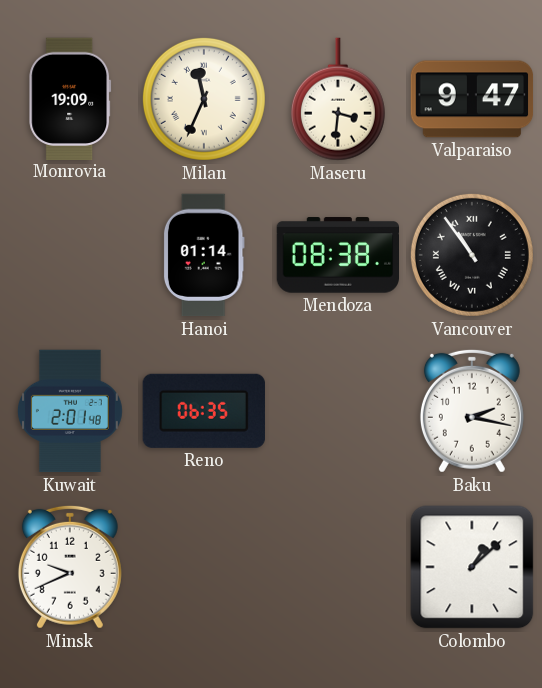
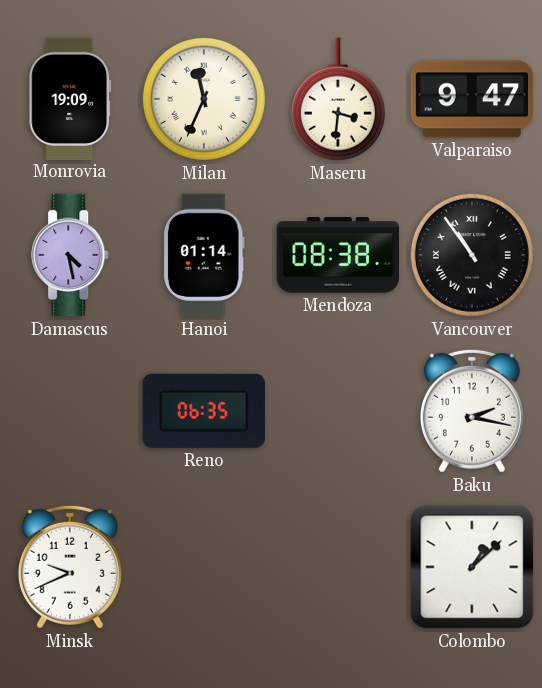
Damascus: none -> 4:28 (71, 255)
Kuwait: 2:01 -> none (70, 411)
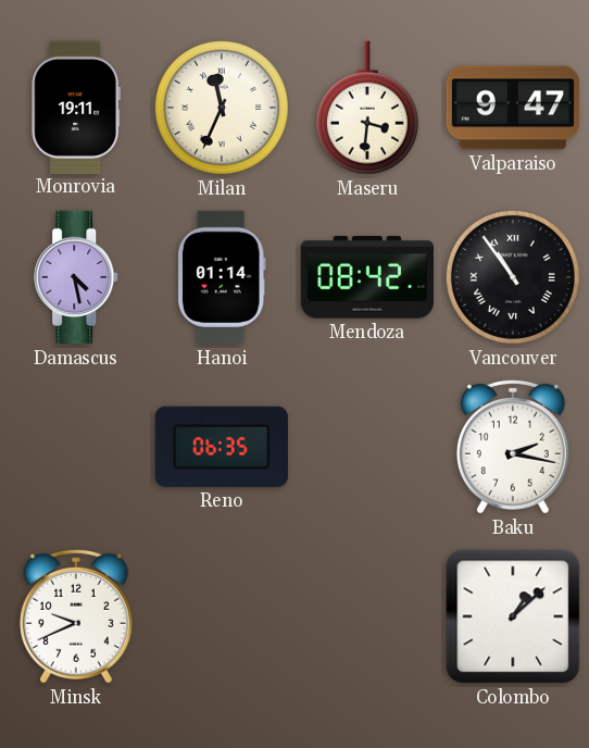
Monrovia: 19:09 -> 19:11 (76, 107)
Mendoza: 08:38 -> 08:42 (366, 277)
